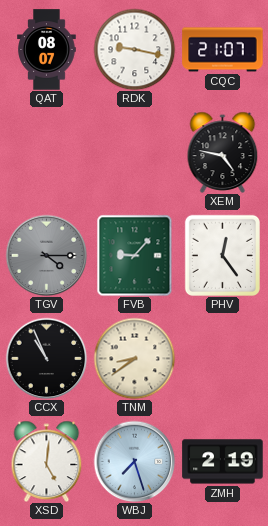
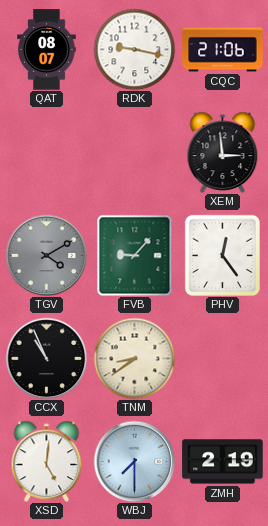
CQC: 21:07 -> 21:06 (223, 50)
XEM: 4:47 -> 2:59 (223, 152)
TGV: 4:15 -> 4:10 (46, 255)
WBJ: 7:27 -> 7:30 (134, 461)
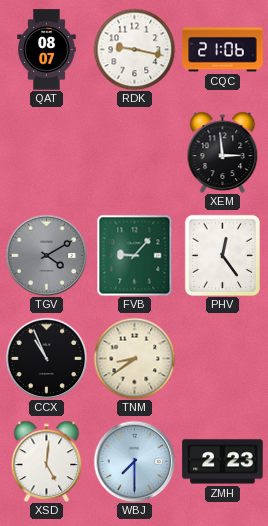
ZMH: 2:19 -> 2:23 (223, 462)
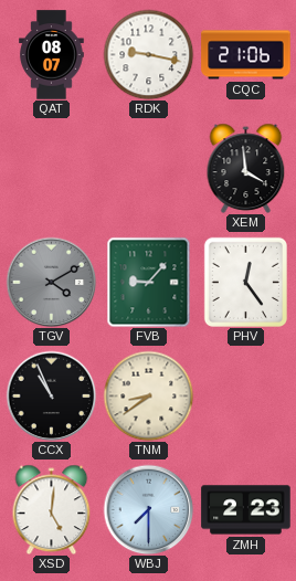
XEM: 2:59 -> 3:59 (246, 168)
